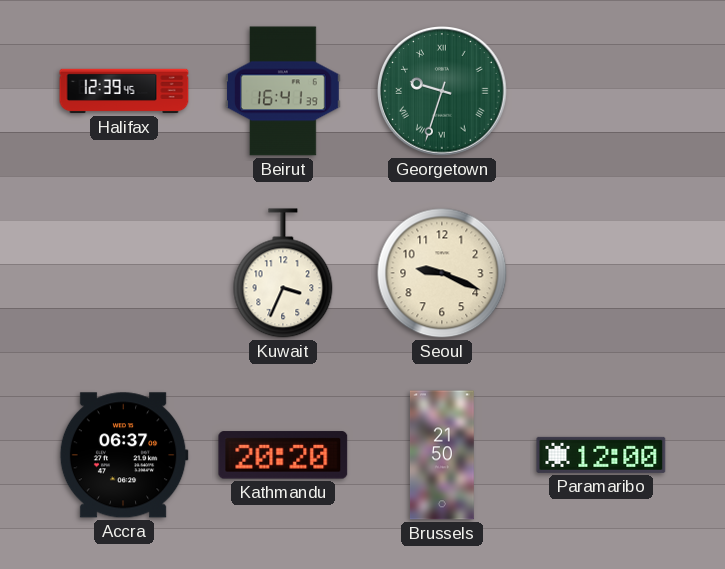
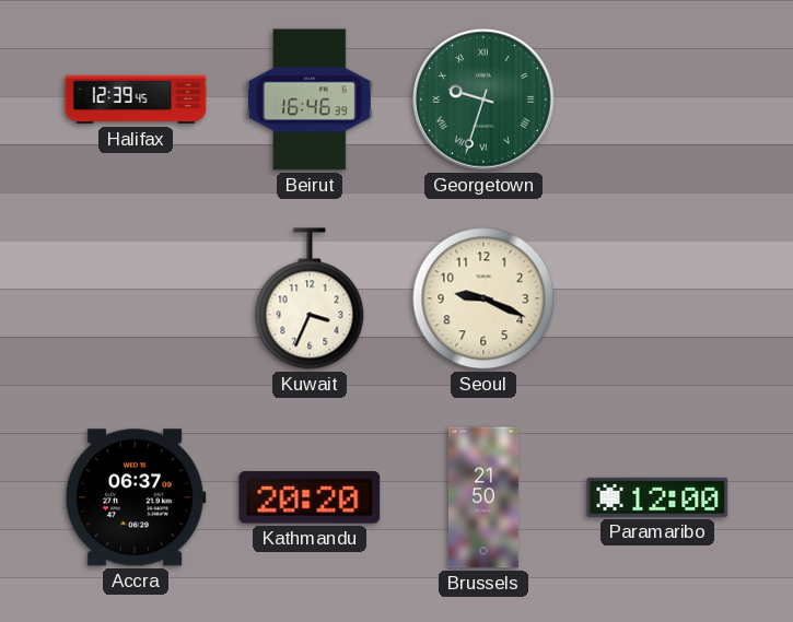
Beirut: 16:41 -> 16:46 (310, 99)
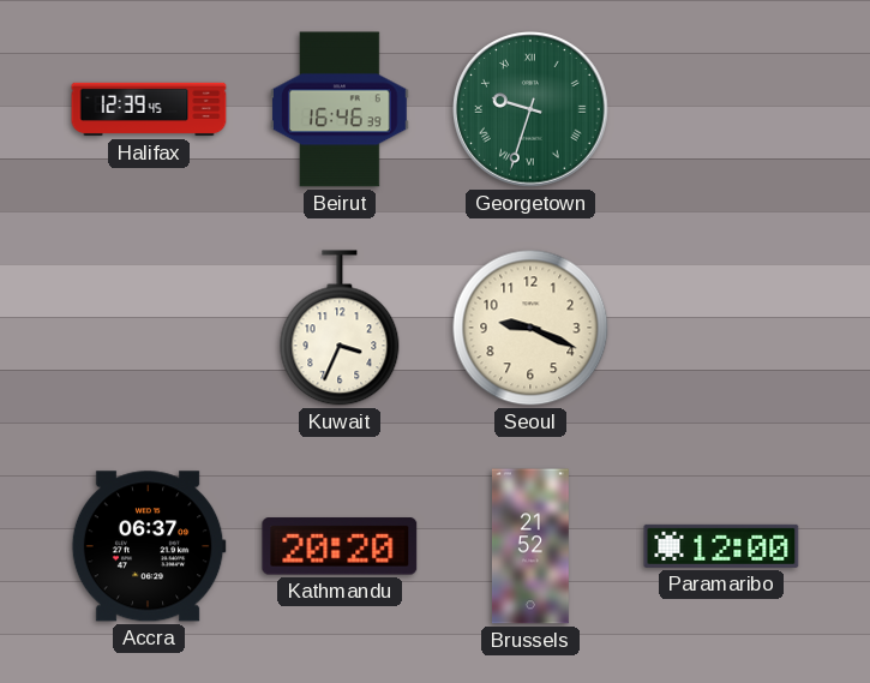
Brussels: 21:50 -> 21:52 (530, 546)
